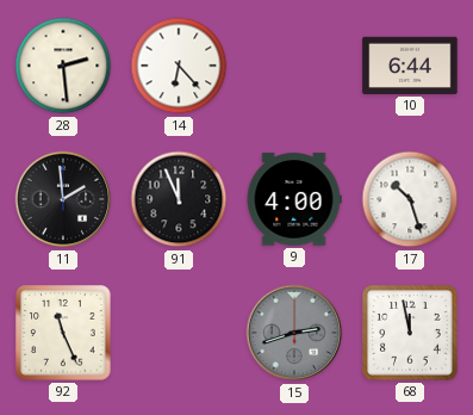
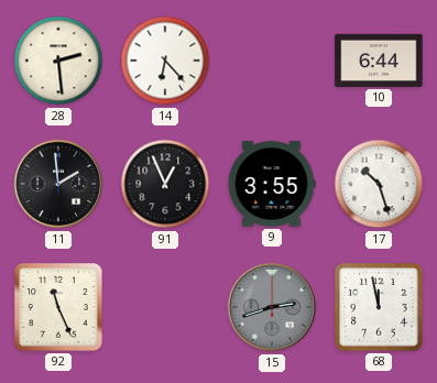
91: 11:56 -> 12:56 (165, 184)
9: 4:00 -> 3:55 (272, 184)
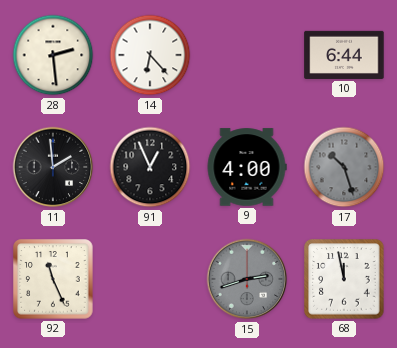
9: 3:55 -> 4:00 (247, 167)
17 dial: white -> grey (344, 167)
